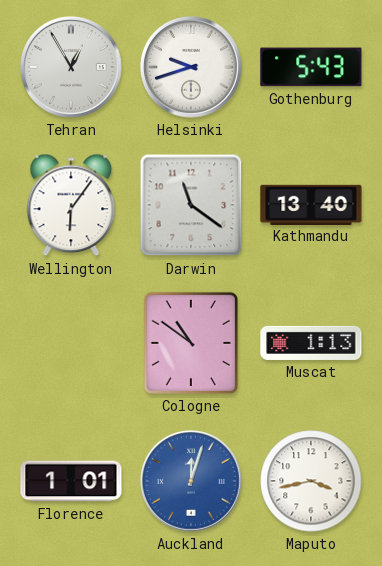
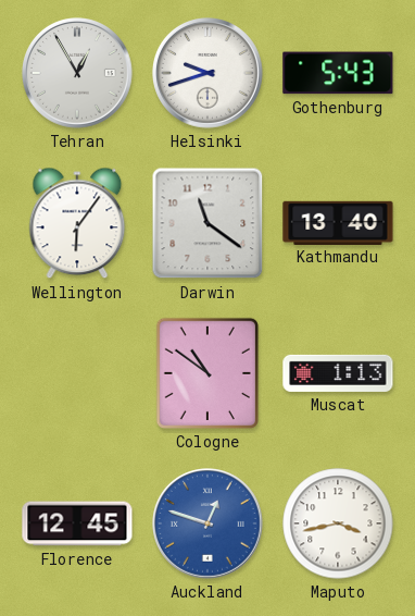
Florence: 1:01 -> 12:45 (77, 523)
Auckland: 12:03 -> 12:48 (209, 525)
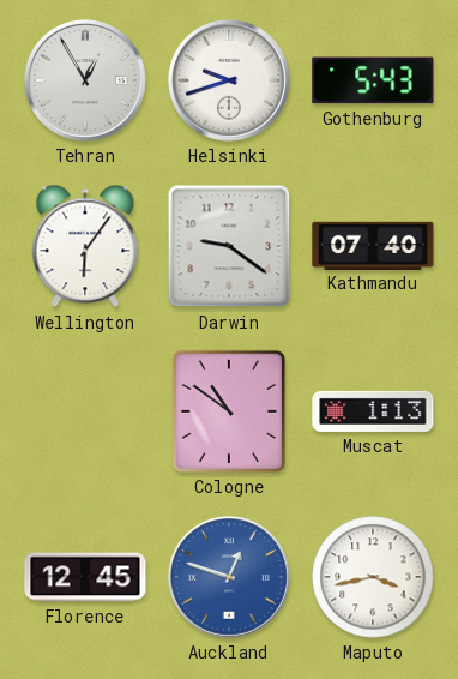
Darwin: 11:21 -> 9:21 (229, 246)
Kathmandu: 13:40 -> 07:40 (373, 245)
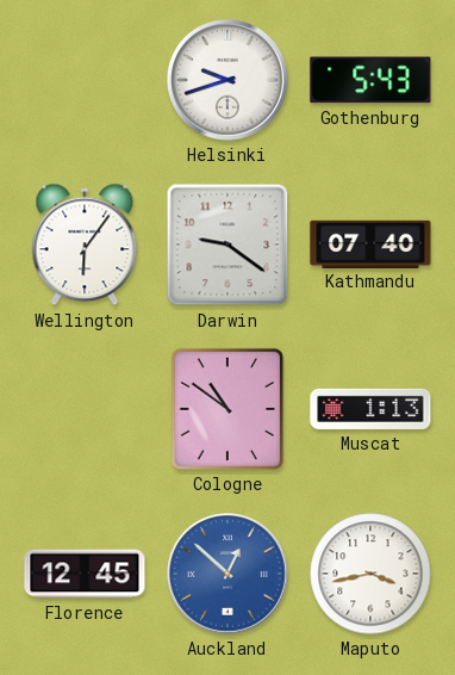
Tehran: 12:55 -> none (86, 82)
Auckland: 12:48 -> 12:52 (229, 575)
